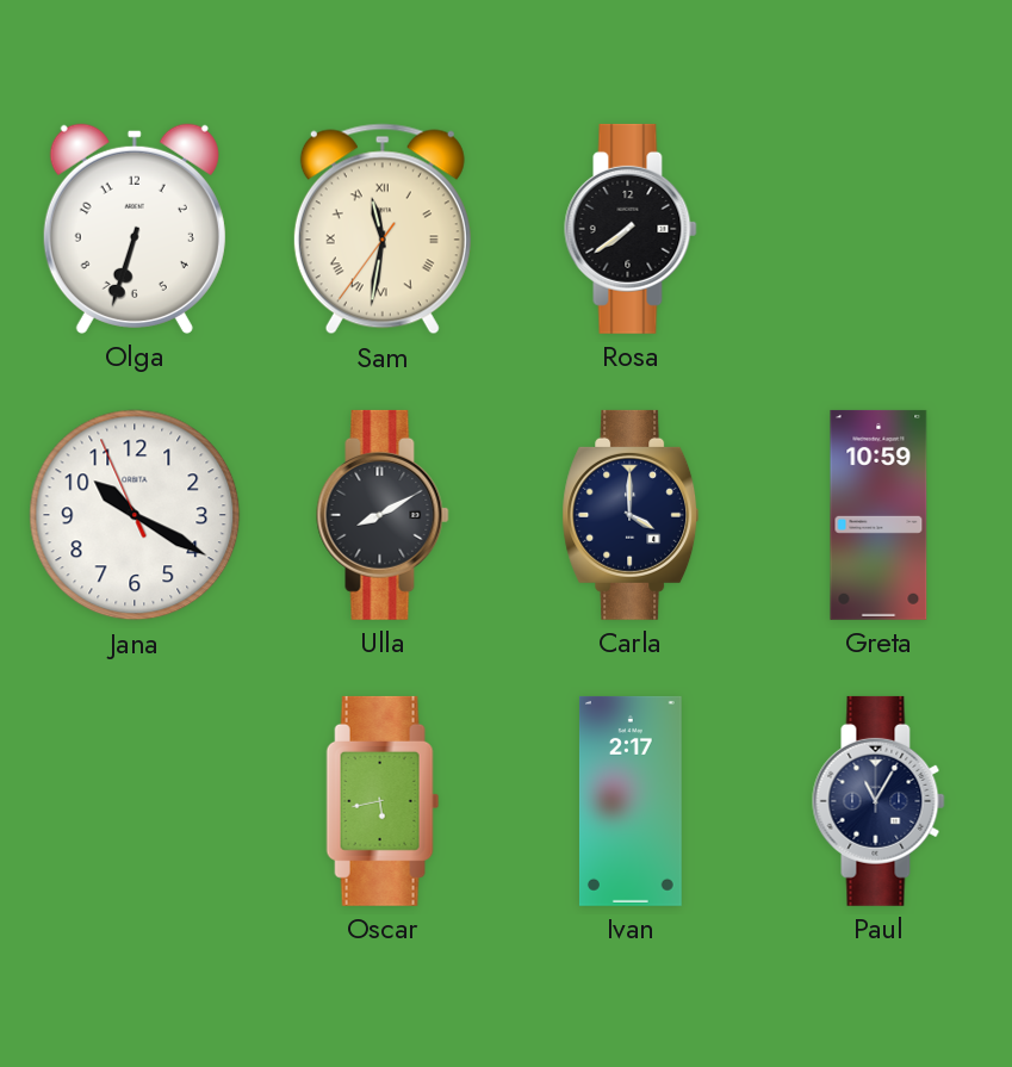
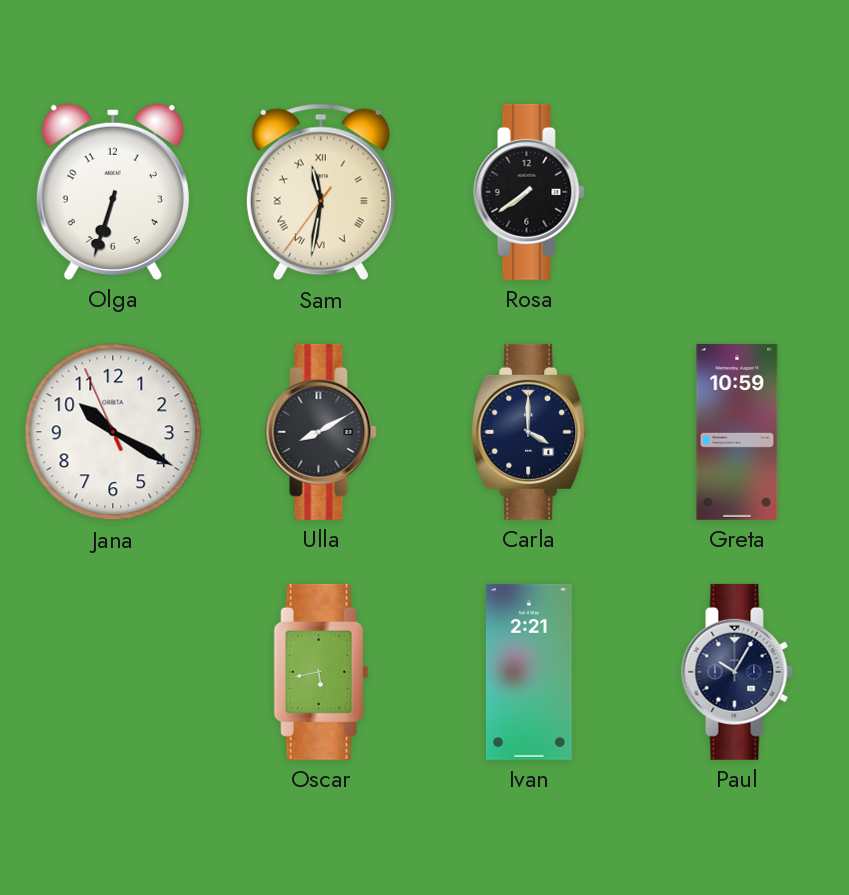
Ivan: 2:17 -> 2:21 (529, 672)
Paul: 11:05 -> 10:05 (737, 672)
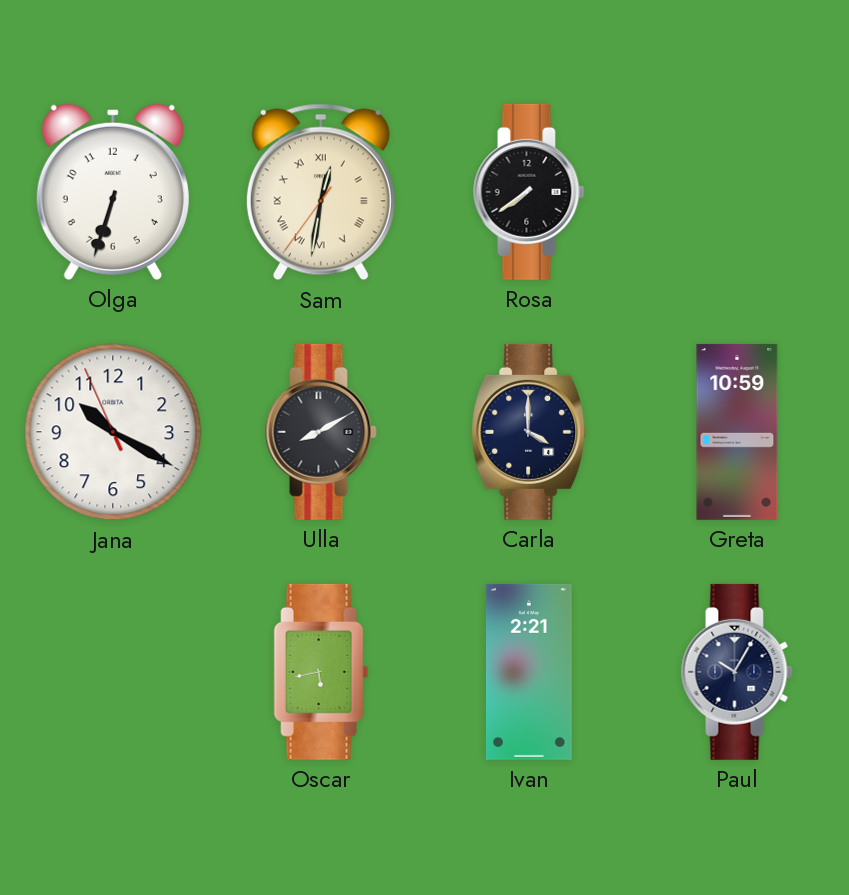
Sam: 11:31 -> 12:31 (321, 192)
